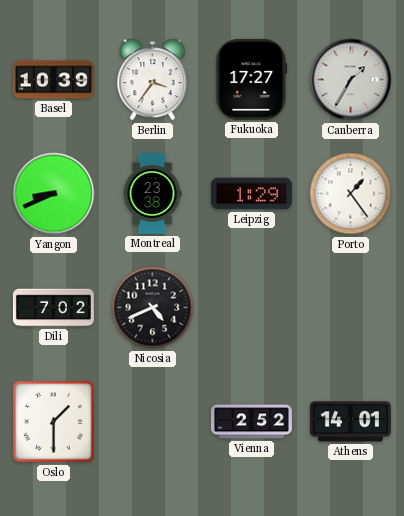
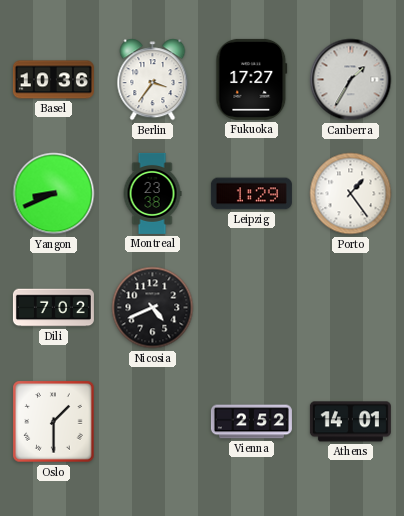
Basel: 10:39 -> 10:36 (53, 80)
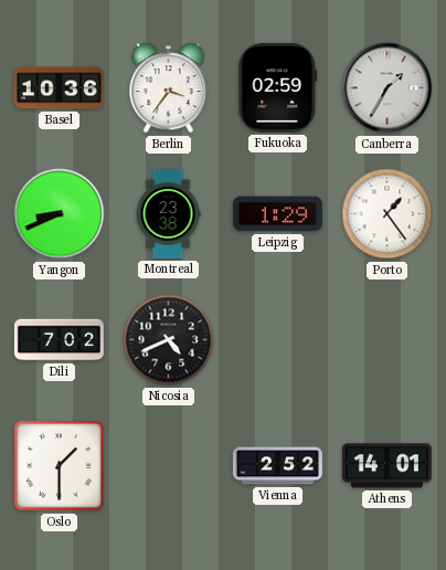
Fukuoka: 17:27 -> 02:59 (278, 87)
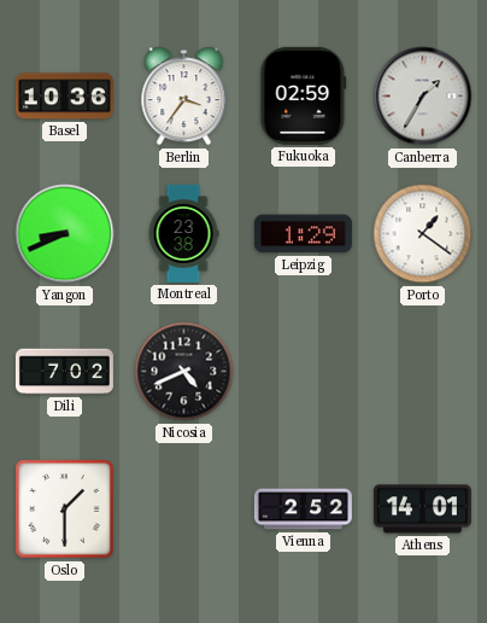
Porto: 1:24 -> 1:21 (423, 234)
